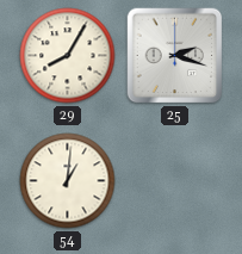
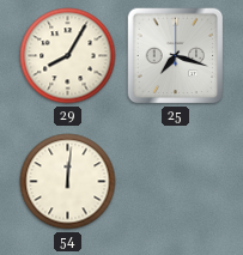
25: 2:18 -> 7:18 (176, 56)
54: 1:01 -> 12:01 (68, 182)
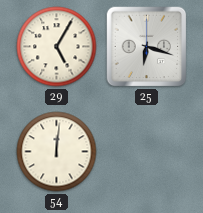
29: 8:05 -> 5:05 (57, 47)
25: 7:18 -> 6:18 (147, 47)
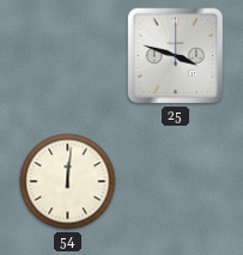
29: 5:05 -> none (57, 47)
25: 6:18 -> 3:48 (176, 56)
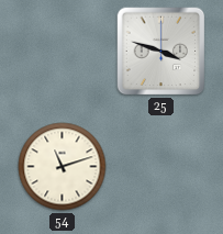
54: 12:01 -> 11:12 (63, 167)
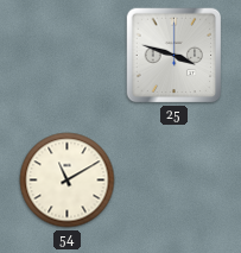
54: 11:12 -> 11:10 (68, 181)
